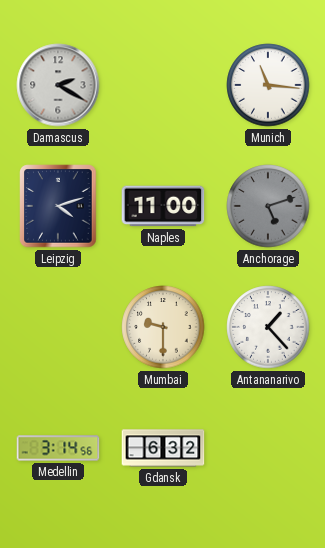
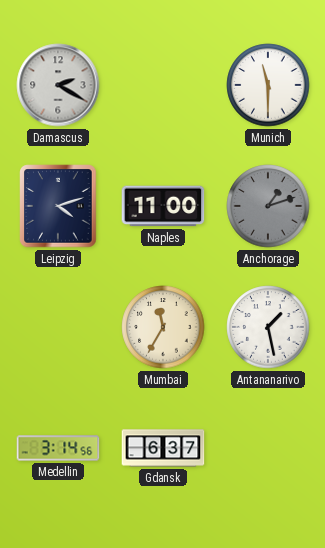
Munich: 11:16 -> 11:30 (268, 85)
Anchorage: 5:12 -> 1:12 (268, 206)
Mumbai: 9:30 -> 11:35 (163, 327)
Antananarivo: 1:23 -> 1:28 (268, 327)
Gdansk: 6:32 -> 6:37 (163, 448)
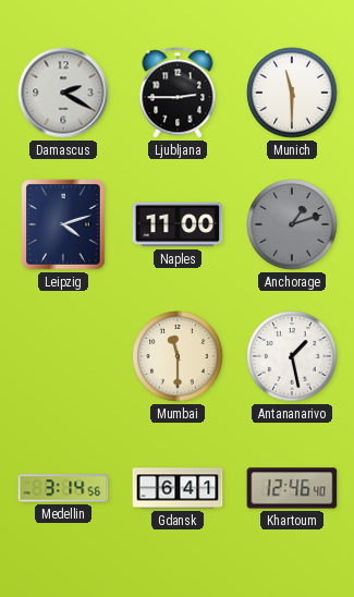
Ljubljana: none -> 2:45 (178, 93)
Mumbai: 11:35 -> 11:30 (178, 356)
Gdansk: 6:37 -> 6:41 (178, 488)
Khartoum: none -> 12:46 (292, 488)
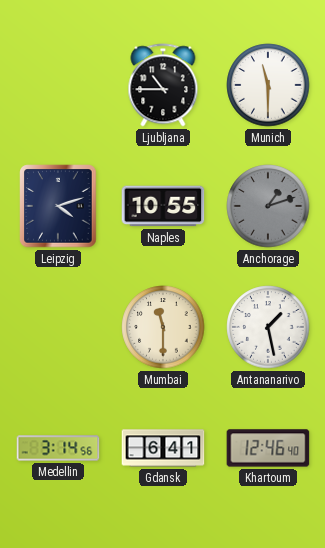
Damascus: 2:20 -> none (63, 93)
Ljubljana: 2:45 -> 10:45 (163, 85)
Naples: 11:00 -> 10:55 (163, 206)
